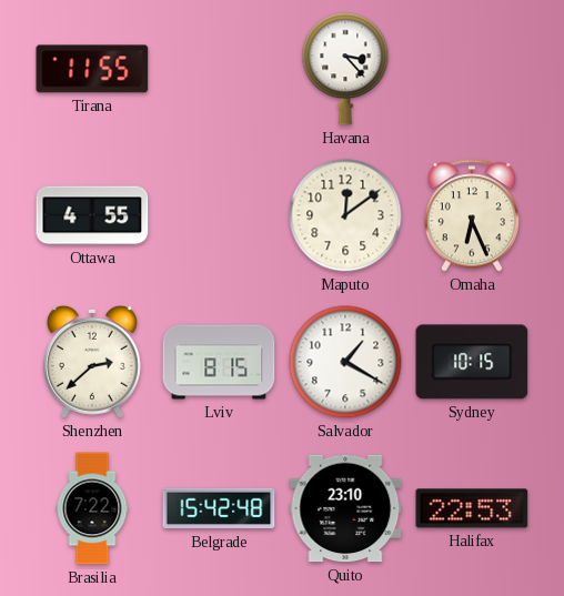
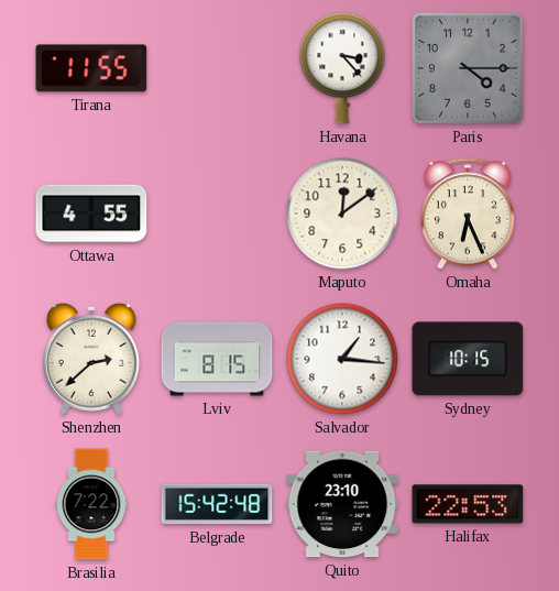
Paris: none -> 4:15 (469, 69)
Salvador: 1:20 -> 1:16 (342, 359)
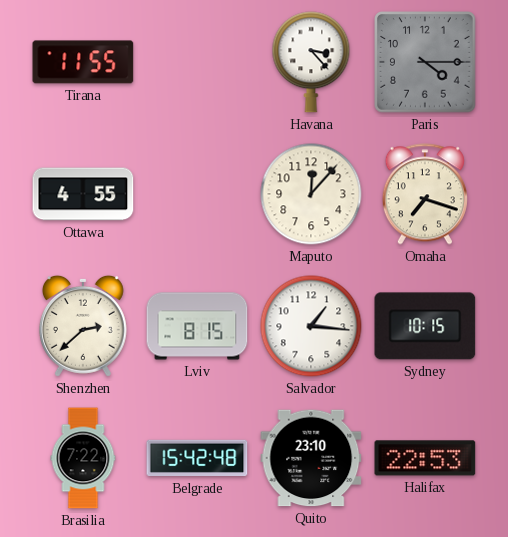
Maputo: 12:09 -> 12:07 (311, 194)
Omaha: 6:26 -> 7:18 (425, 194)
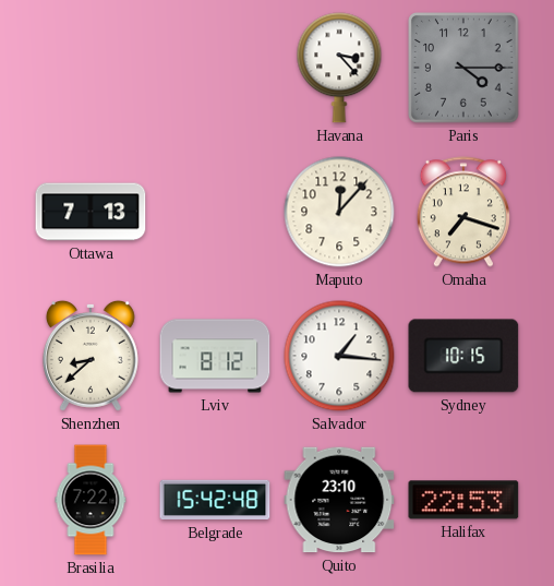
Tirana: 11:55 -> none (83, 62)
Ottawa: 4:55 -> 7:13 (91, 212)
Shenzhen: 2:38 -> 8:38 (91, 356)
Lviv: 8:15 -> 8:12 (215, 356)
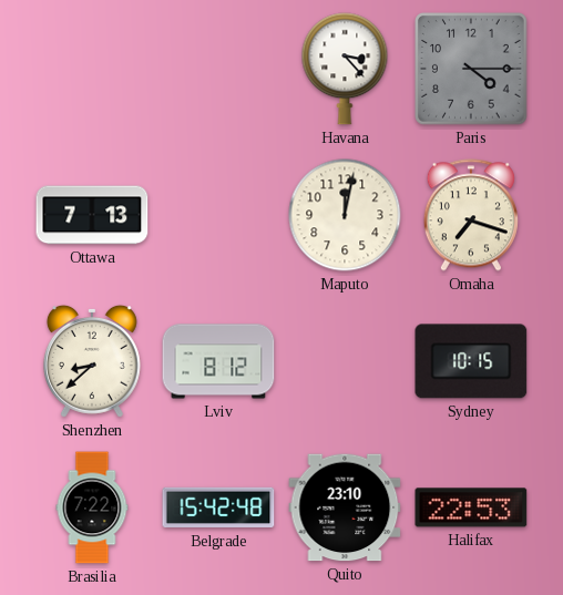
Maputo: 12:07 -> 12:02 (345, 215)
Salvador: 1:16 -> none (339, 356)
